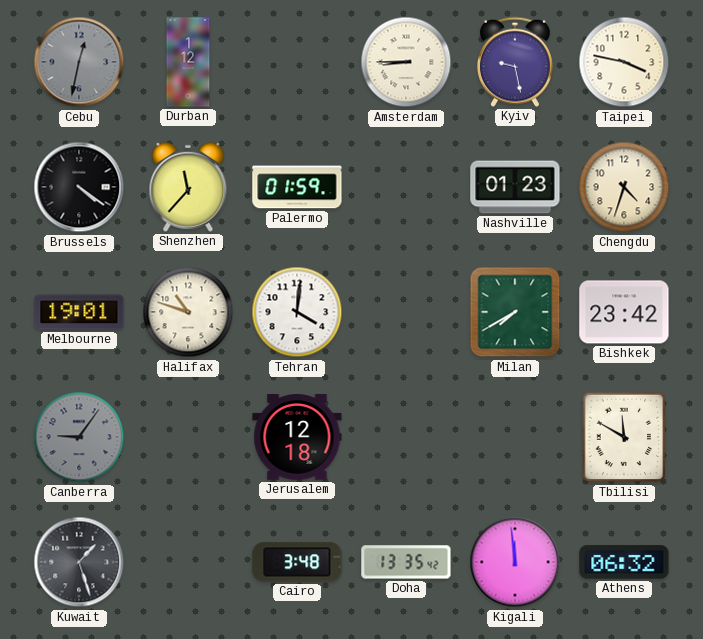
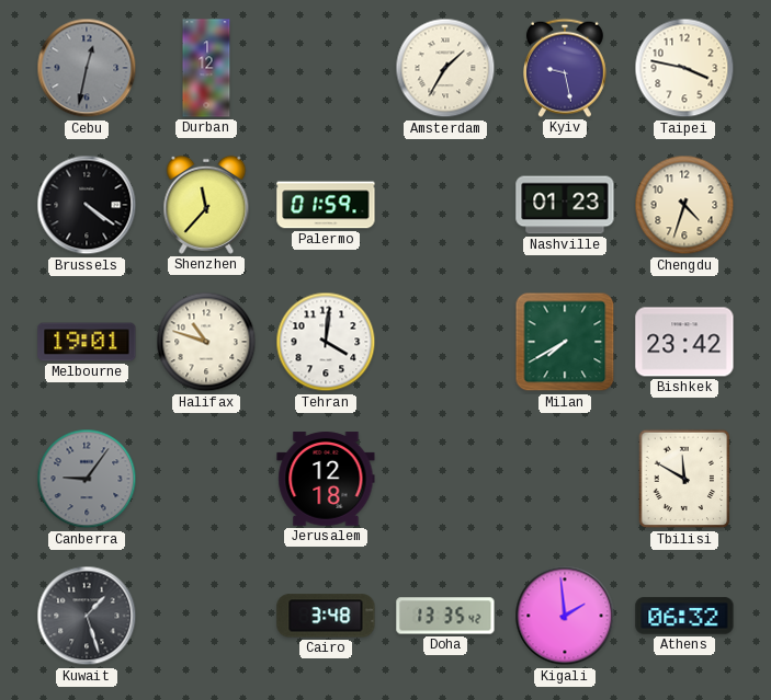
Amsterdam: 8:45 -> 1:35 (445, 68)
Kigali: 11:59 -> 1:59 (565, 616)
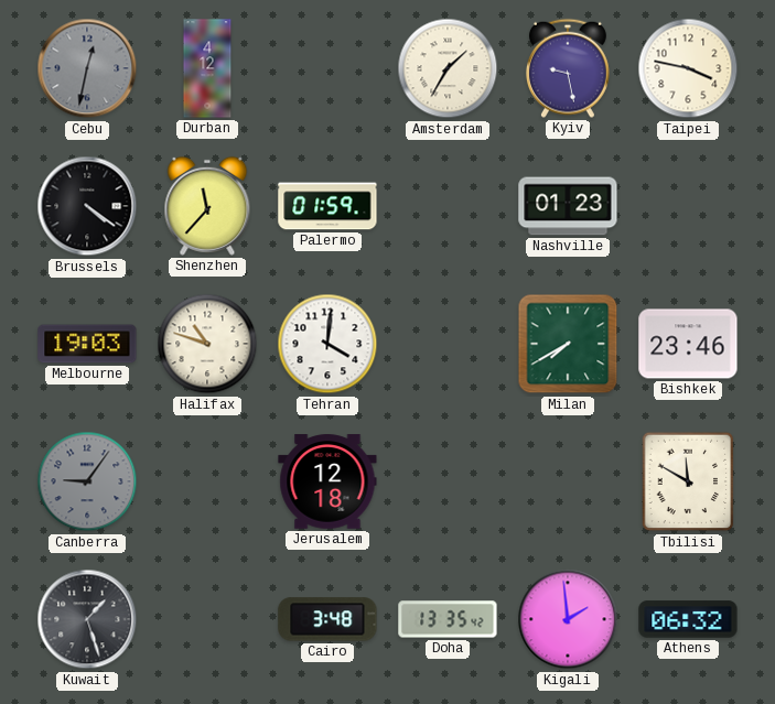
Durban: 1:12 -> 4:12 (207, 68)
Chengdu: 4:33 -> none (684, 205)
Melbourne: 19:01 -> 19:03 (87, 344)
Bishkek: 23:42 -> 23:46 (688, 344)
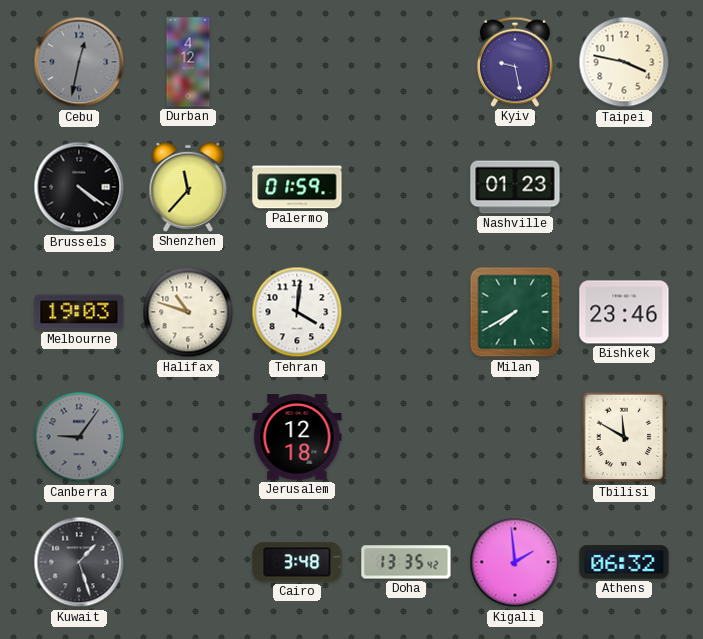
Amsterdam: 1:35 -> none (448, 68)
